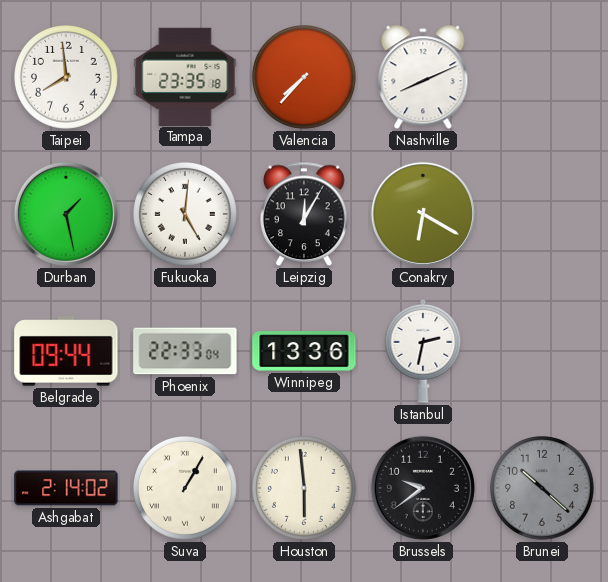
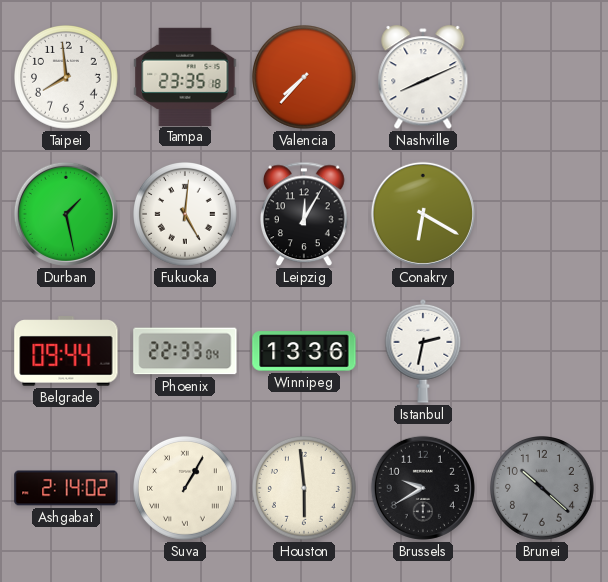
Brussels: 9:39 -> 9:40 (423, 488)
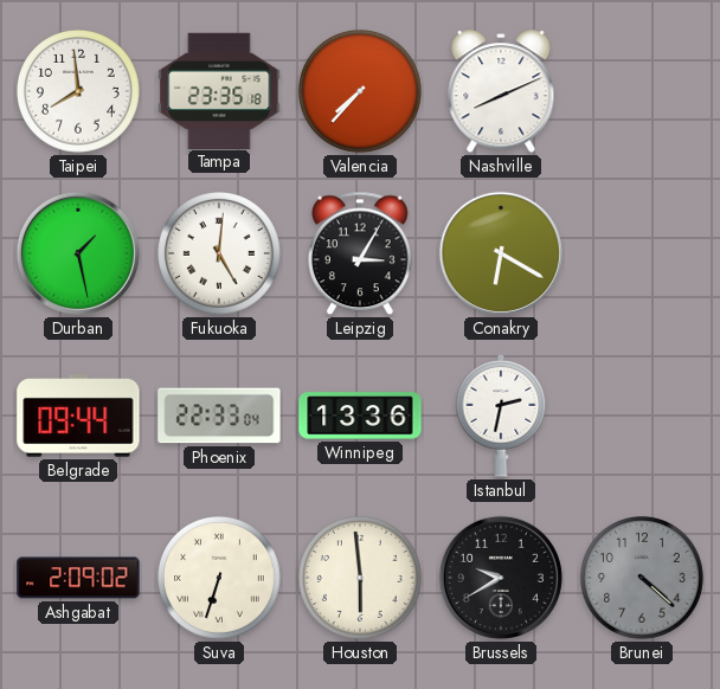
Leipzig: 12:05 -> 3:05 (361, 253)
Ashgabat: 2:14 -> 2:09 (78, 578)
Suva: 1:05 -> 6:33 (220, 579)
Brunei: 10:22 -> 4:22 (643, 579)
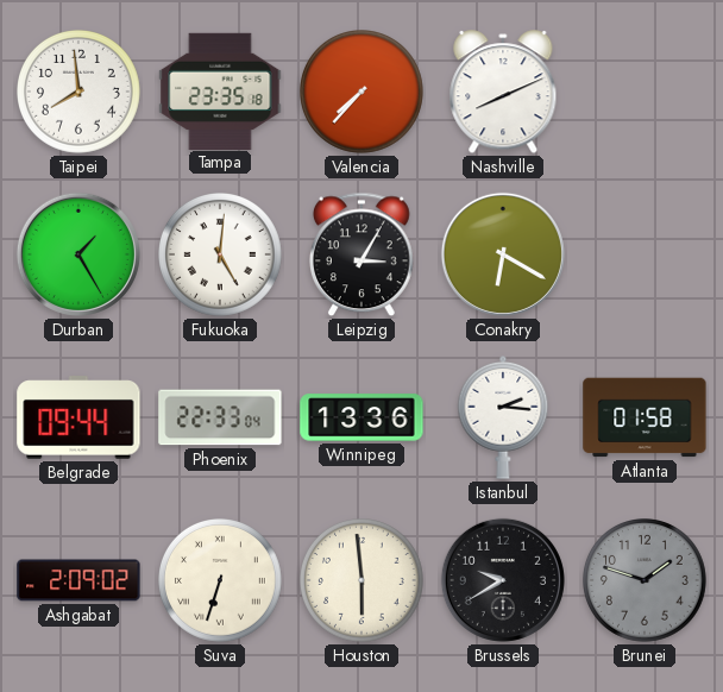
Durban: 1:28 -> 1:25 (78, 254)
Istanbul: 2:32 -> 2:16 (503, 419)
Atlanta: none -> 01:58 (645, 417)
Brunei: 4:22 -> 1:48 (646, 581)
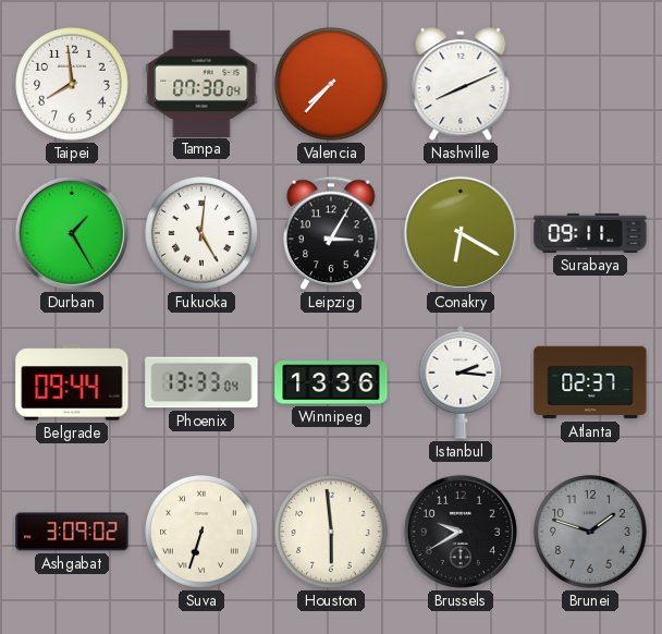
Tampa: 23:35 -> 07:30 (201, 83)
Surabaya: none -> 09:11 (590, 233)
Phoenix: 22:33 -> 13:33 (201, 382)
Atlanta: 01:58 -> 02:37 (590, 382)
Ashgabat: 2:09 -> 3:09 (72, 532)
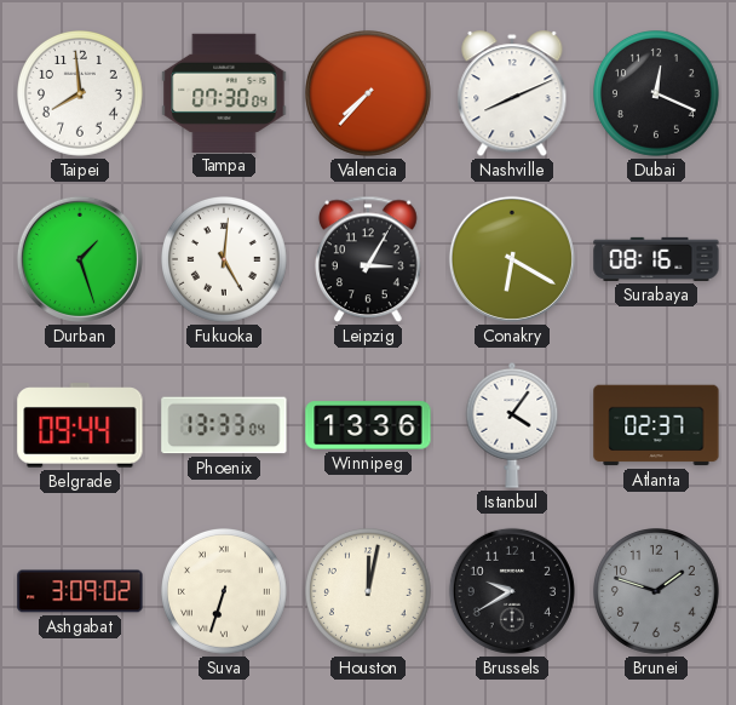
Dubai: none -> 12:19 (657, 94)
Durban: 1:25 -> 1:27 (80, 259)
Surabaya: 09:11 -> 08:16 (656, 259)
Istanbul: 2:16 -> 4:06 (512, 426)
Houston: 5:59 -> 12:02 (369, 592)
